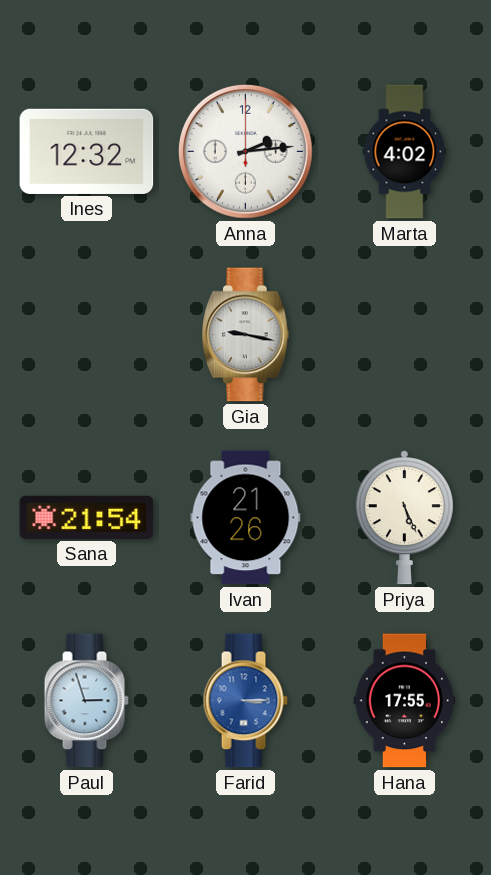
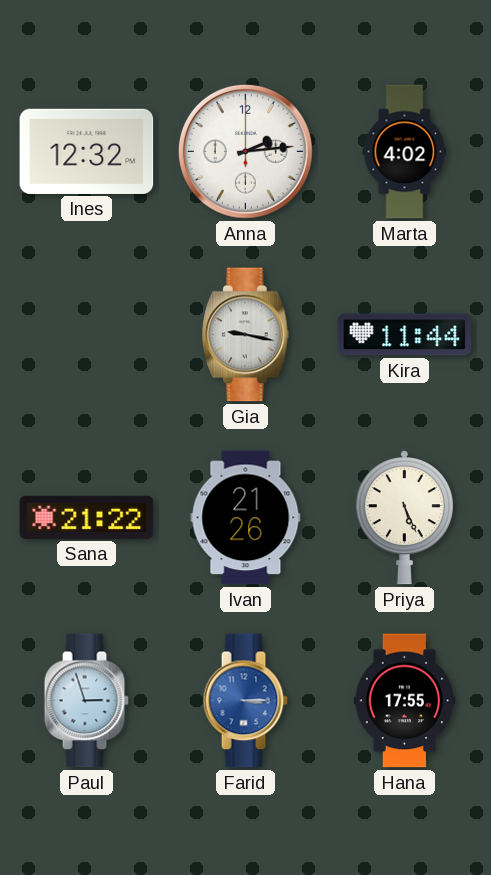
Kira: none -> 11:44 (405, 335)
Sana: 21:54 -> 21:22 (87, 517)
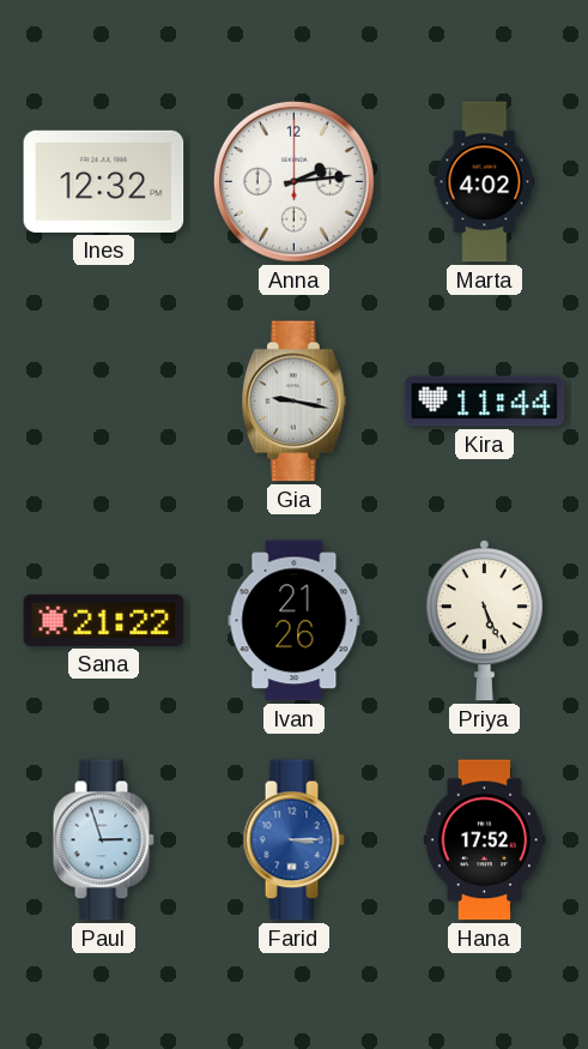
Hana: 17:55 -> 17:52 (485, 840)
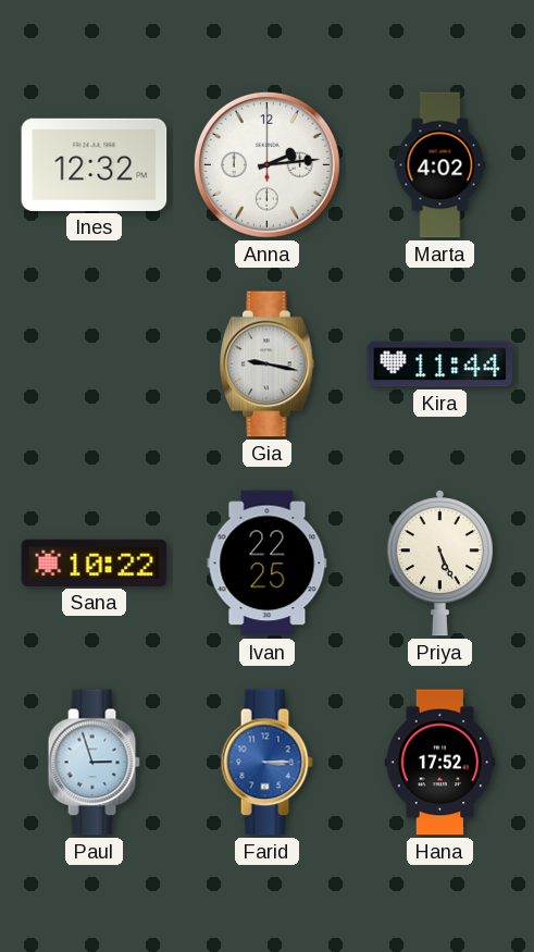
Sana: 21:22 -> 10:22 (95, 562)
Ivan: 21:26 -> 22:25 (268, 564)
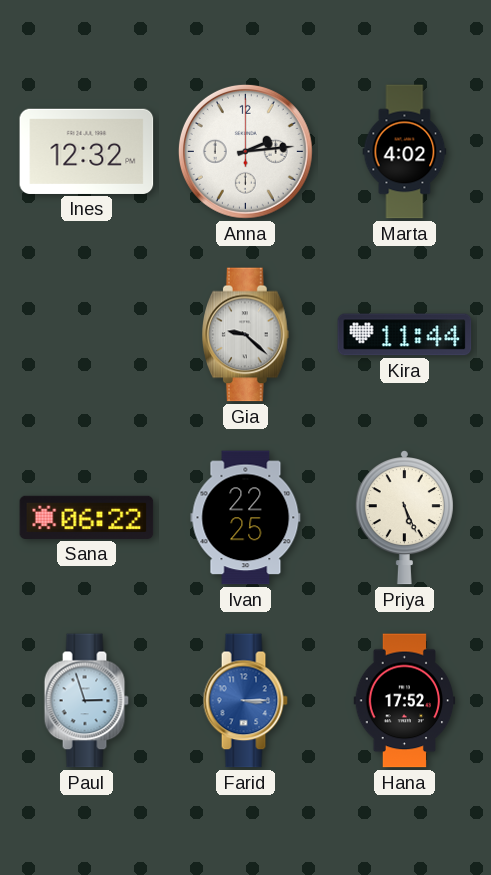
Gia: 9:17 -> 9:22 (246, 335)
Sana: 10:22 -> 06:22 (87, 517)
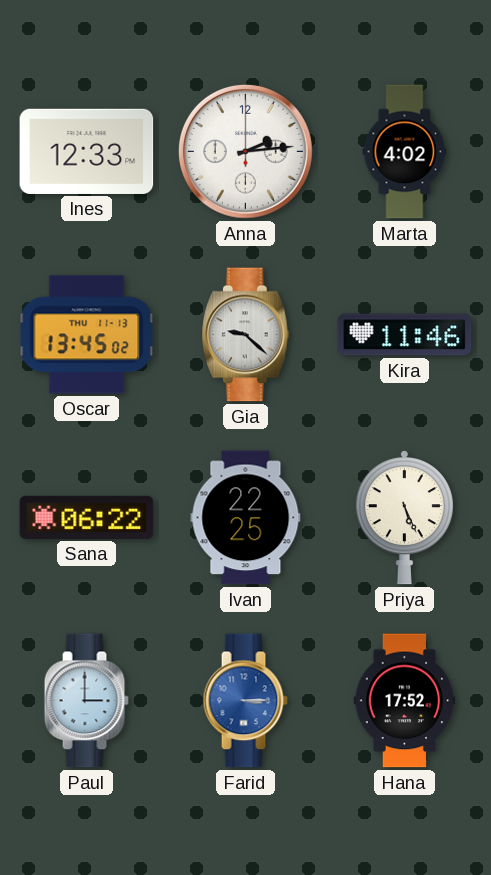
Ines: 12:32 -> 12:33 (87, 151)
Oscar: none -> 13:45 (87, 335)
Kira: 11:44 -> 11:46 (405, 335)
Paul: 2:57 -> 3:00 (86, 701)
